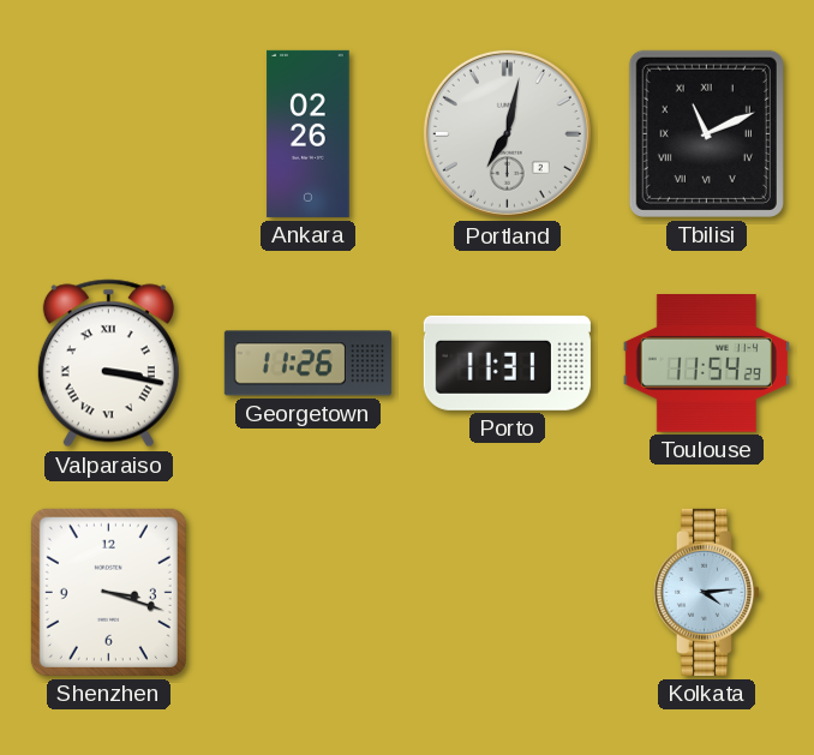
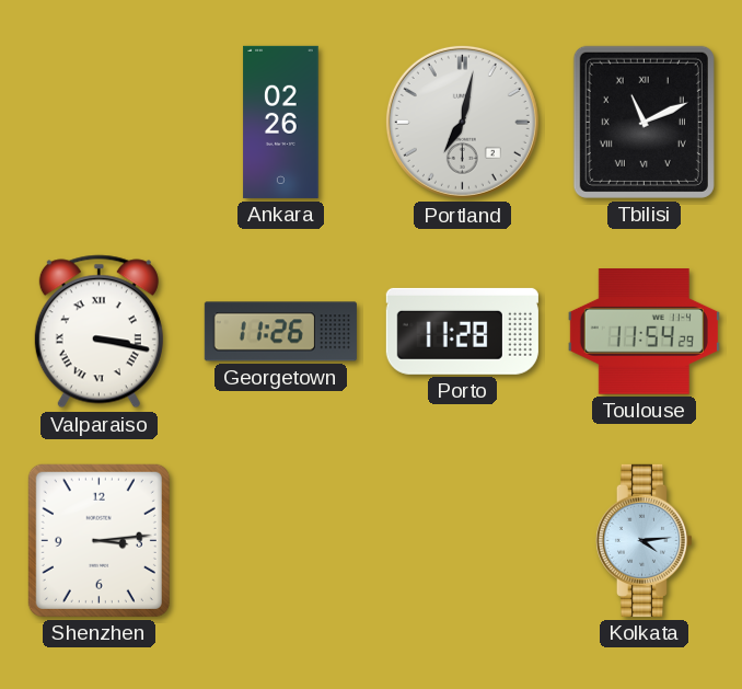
Porto: 11:31 -> 11:28 (462, 331)
Shenzhen: 3:18 -> 3:14 (98, 540)
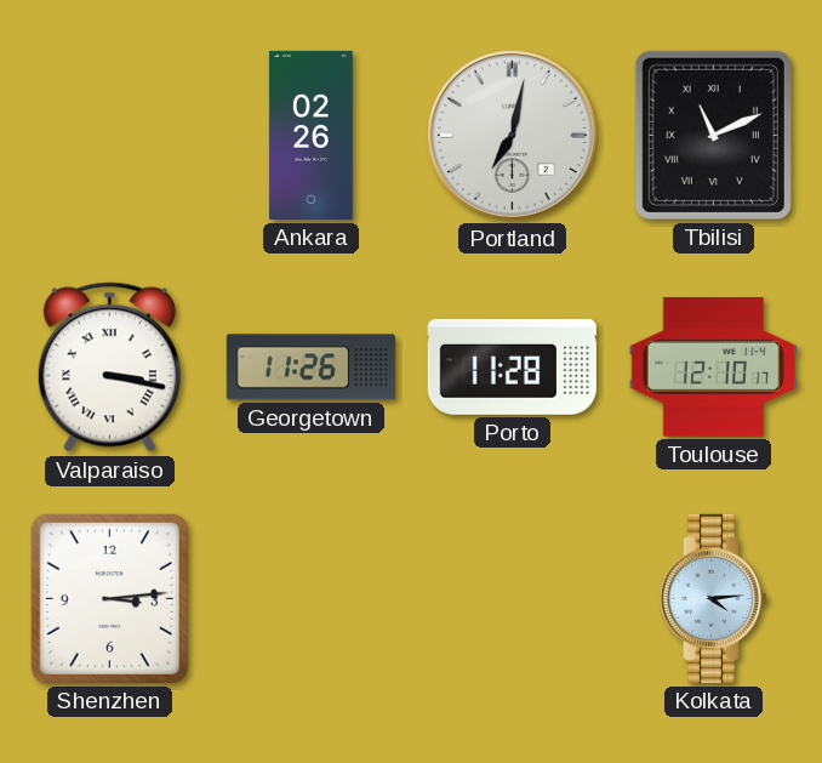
Toulouse: 11:54 -> 12:10 (713, 368)
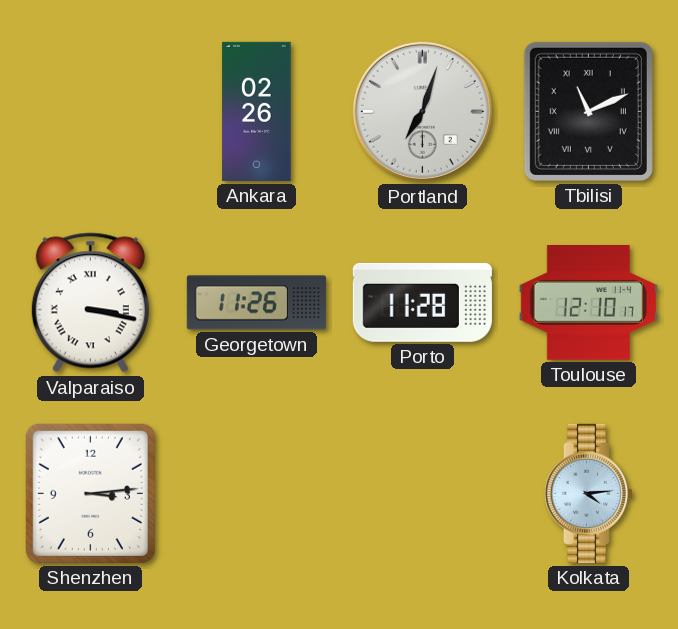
Portland: 7:02 -> 7:03 (422, 111)
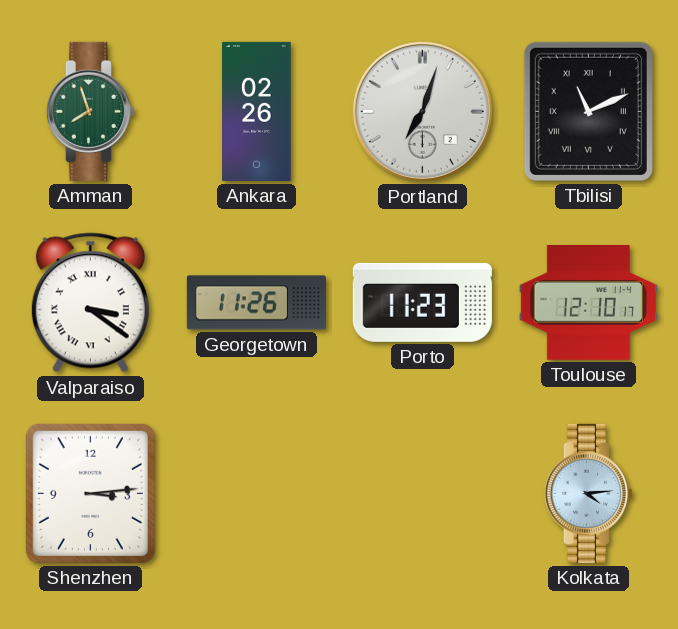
Amman: none -> 7:57 (90, 111)
Valparaiso: 3:17 -> 3:21 (90, 303)
Porto: 11:28 -> 11:23 (422, 302)
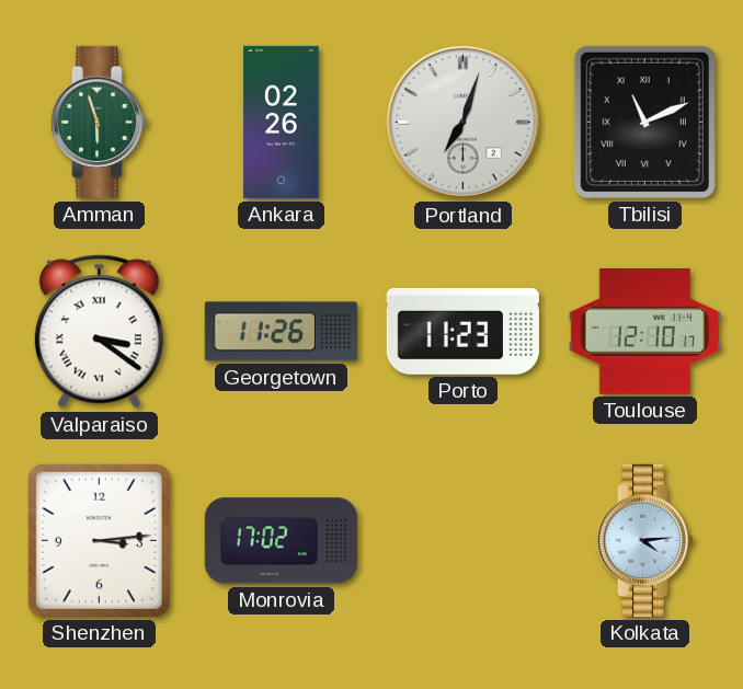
Amman: 7:57 -> 5:57 (99, 122)
Monrovia: none -> 17:02 (281, 541)
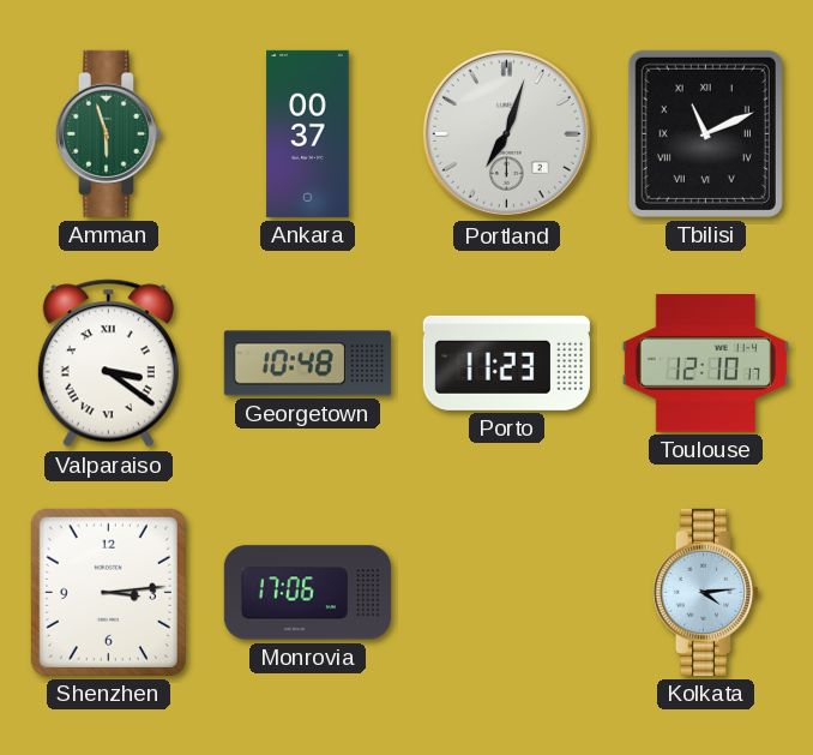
Ankara: 02:26 -> 00:37 (308, 133)
Georgetown: 11:26 -> 10:48 (307, 364)
Monrovia: 17:02 -> 17:06 (307, 593)
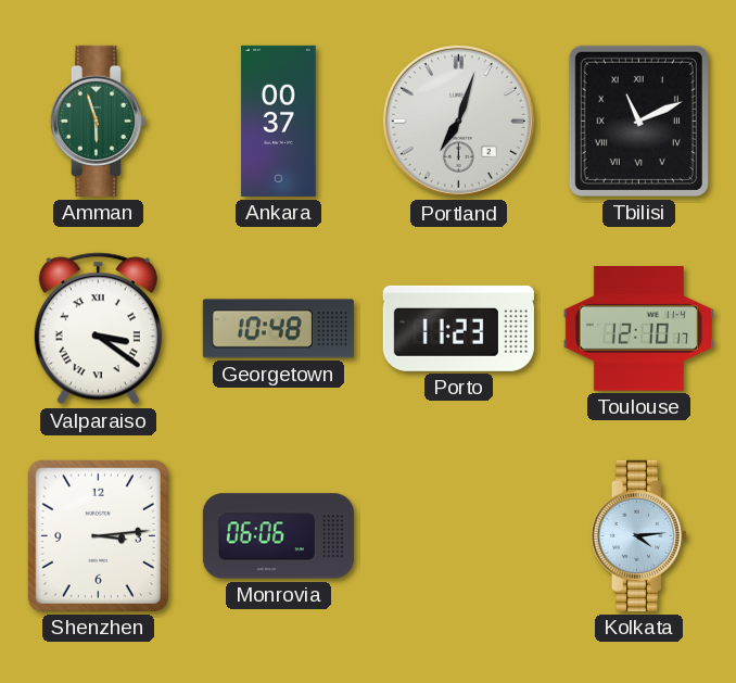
Monrovia: 17:06 -> 06:06 (278, 536)
